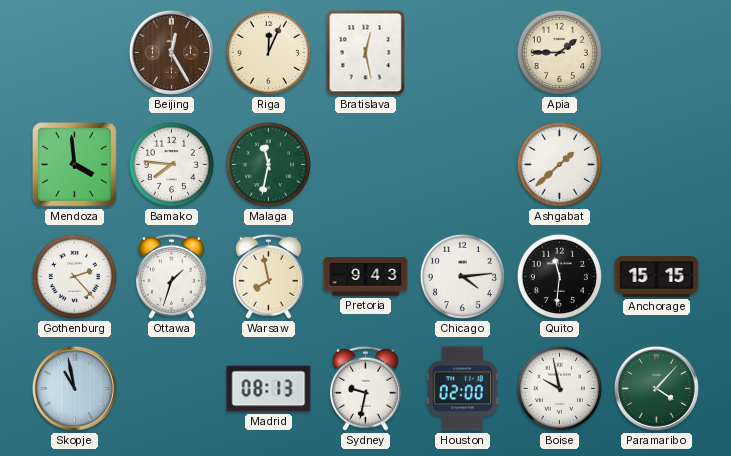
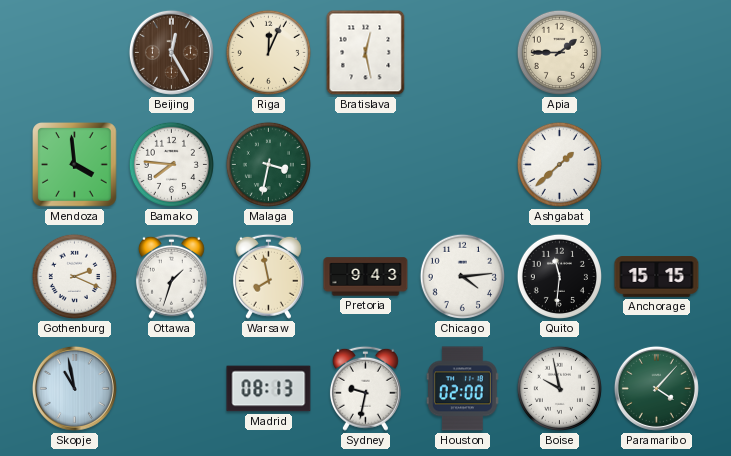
Malaga: 11:32 -> 3:32 (268, 164)
Gothenburg: 2:23 -> 2:19 (74, 276)
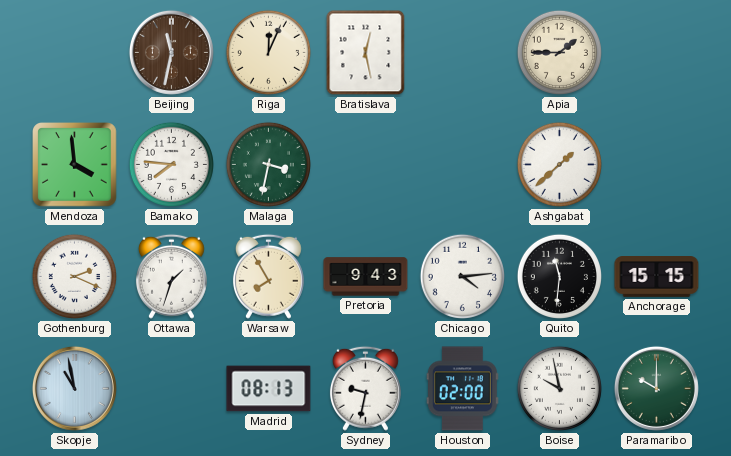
Beijing: 12:25 -> 11:32 (171, 52)
Warsaw: 7:58 -> 7:55 (268, 276)
Paramaribo: 4:07 -> 10:00 (656, 388)
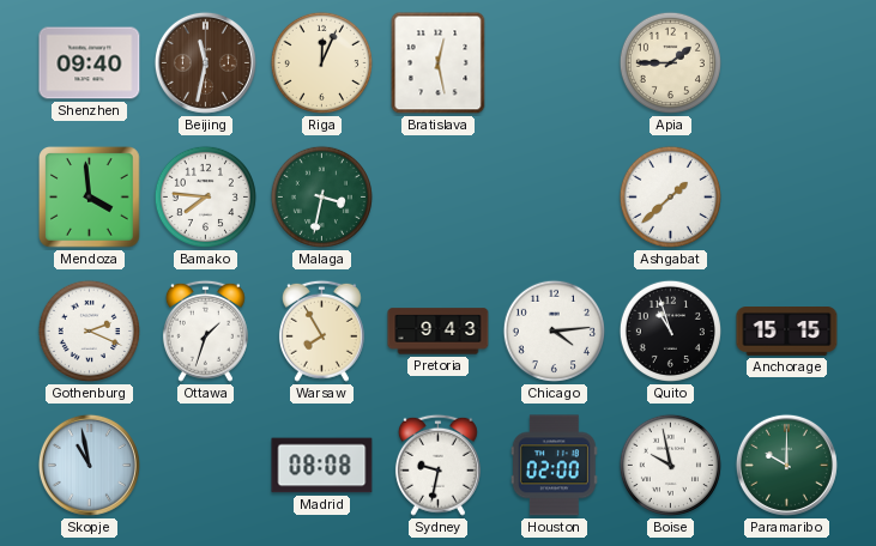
Shenzhen: none -> 09:40 (90, 63)
Quito: 11:31 -> 10:57 (670, 330)
Madrid: 08:13 -> 08:08 (322, 466)
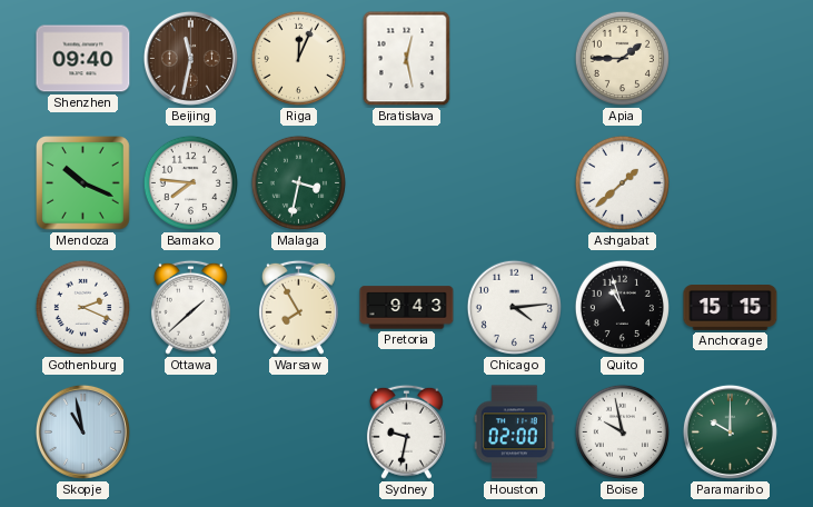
Mendoza: 3:59 -> 10:19 (83, 183)
Ottawa: 1:33 -> 1:38 (190, 307)
Madrid: 08:08 -> none (322, 466)
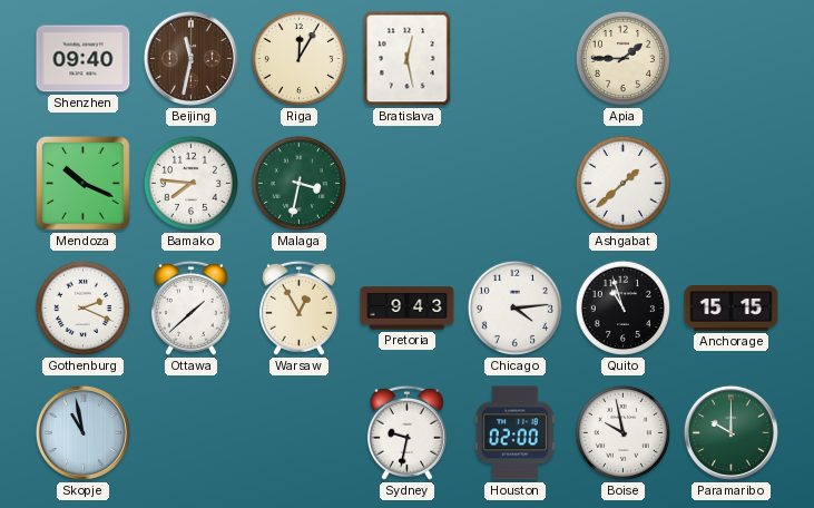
Riga: 12:04 -> 12:05 (298, 58)
Warsaw: 7:55 -> 12:55 (298, 307)
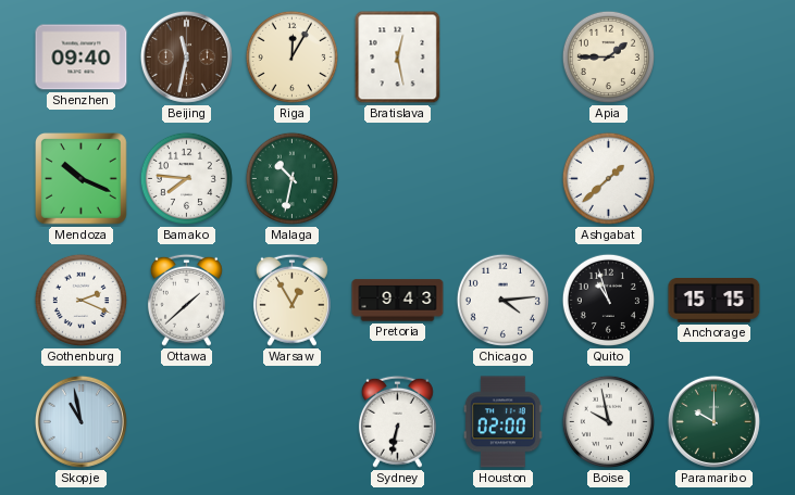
Malaga: 3:32 -> 10:32 (291, 178)
Sydney: 9:32 -> 6:32 (397, 421)
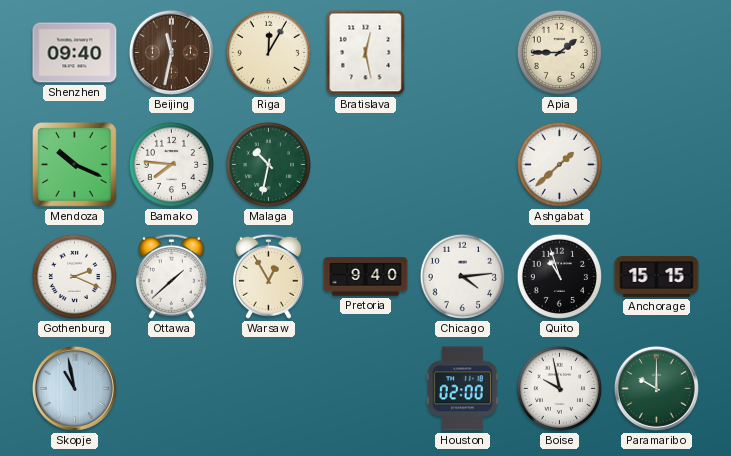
Pretoria: 9:43 -> 9:40 (366, 277)
Sydney: 6:32 -> none (397, 421)
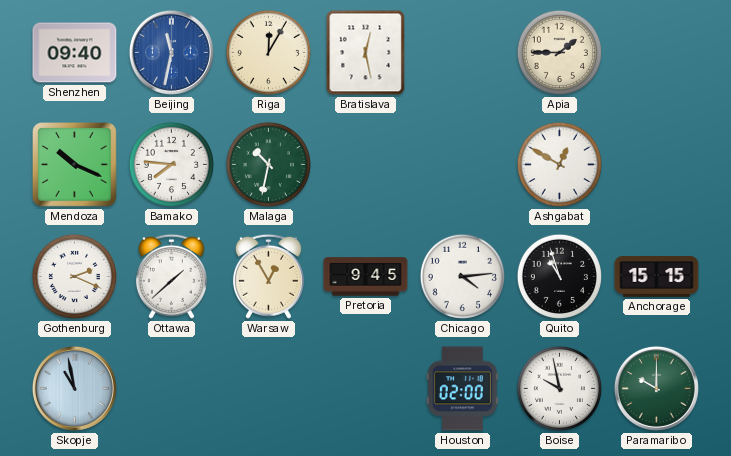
Beijing dial: brown -> blue (171, 52)
Ashgabat: 1:38 -> 12:50 (559, 164)
Pretoria: 9:40 -> 9:45 (366, 277)
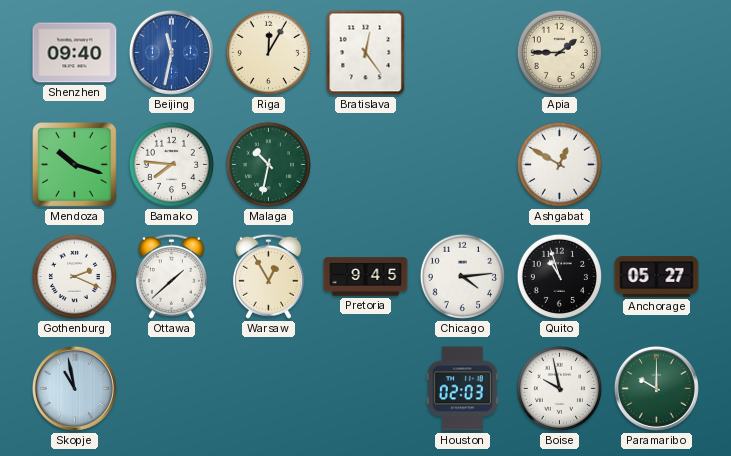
Bratislava: 12:28 -> 12:24 (366, 53)
Mendoza: 10:19 -> 10:18 (75, 165)
Anchorage: 15:15 -> 05:27 (657, 277)
Houston: 02:00 -> 02:03 (462, 389)
